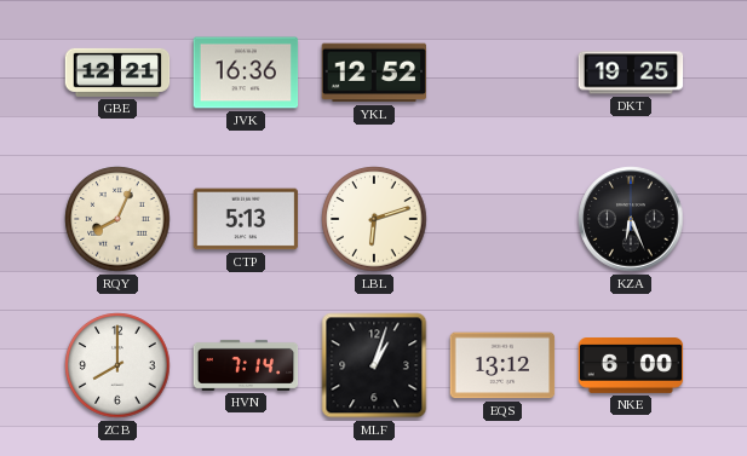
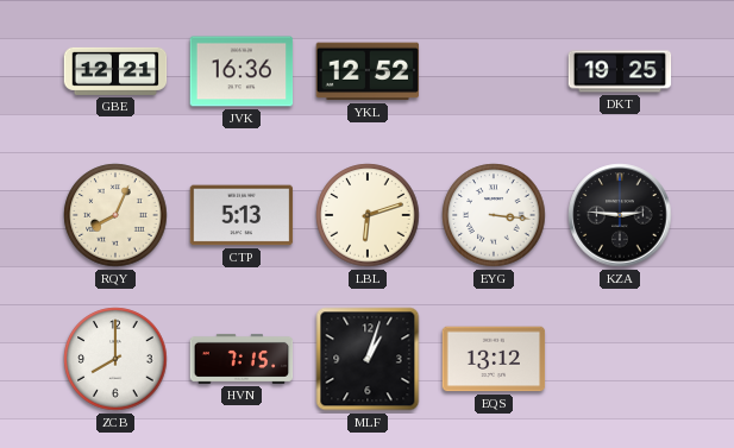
EYG: none -> 3:16 (494, 215)
KZA: 6:26 -> 2:46 (620, 215)
HVN: 7:14 -> 7:15 (241, 359)
NKE: 6:00 -> none (631, 366)
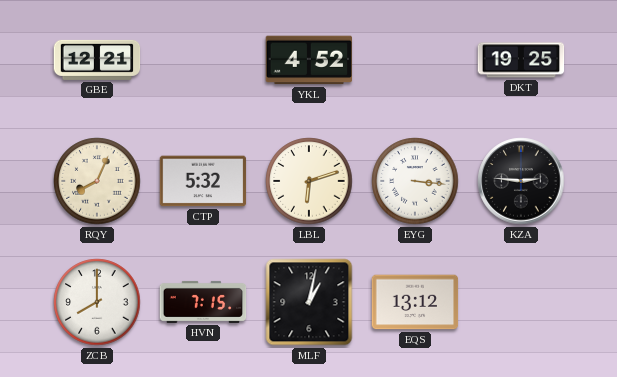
JVK: 16:36 -> none (241, 71)
YKL: 12:52 -> 4:52 (308, 60)
CTP: 5:13 -> 5:32 (203, 181)
MLF: 1:03 -> 1:02 (309, 302)
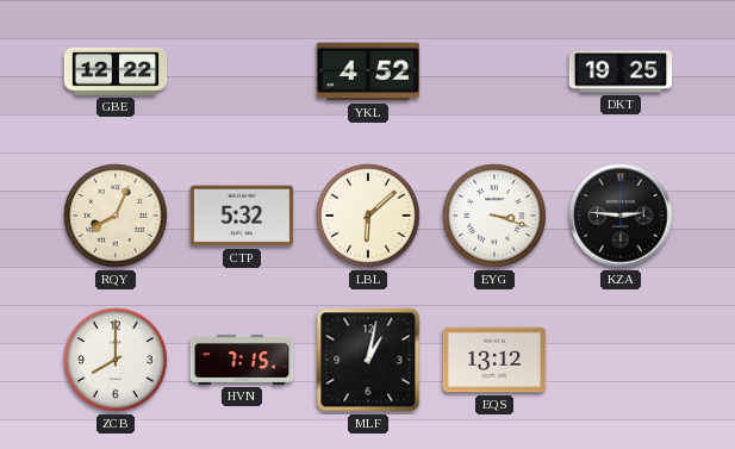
GBE: 12:21 -> 12:22 (116, 71)
LBL: 6:12 -> 6:08 (368, 216)
EYG: 3:16 -> 3:18 (494, 216)
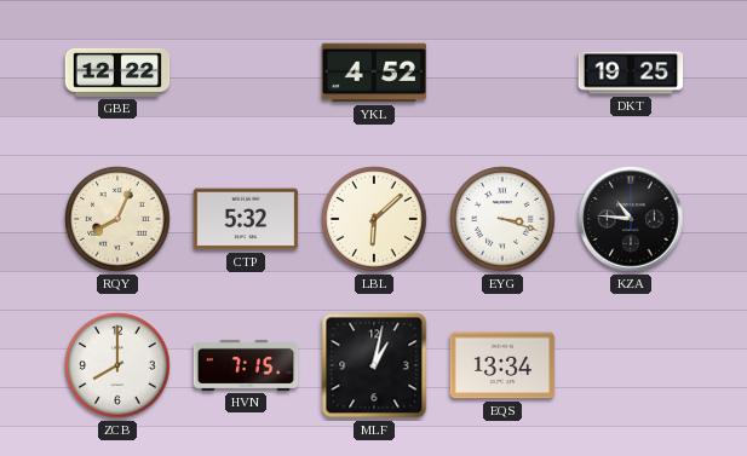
KZA: 2:46 -> 10:46 (631, 219)
EQS: 13:12 -> 13:34 (502, 365)
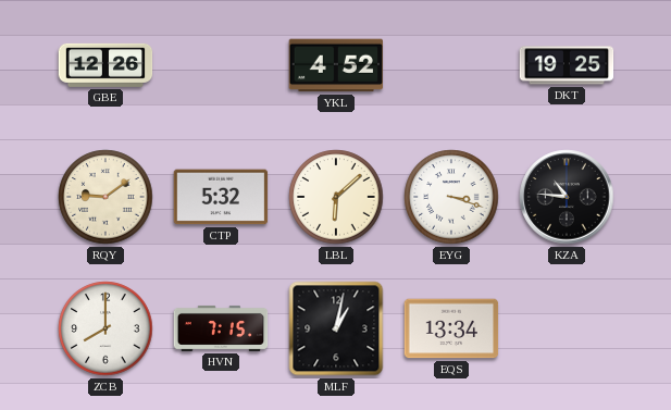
GBE: 12:22 -> 12:26 (105, 65)
RQY: 8:04 -> 9:09 (105, 197)
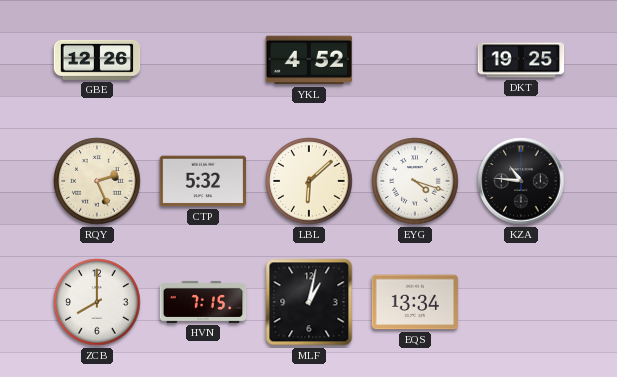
RQY: 9:09 -> 2:26 (97, 181)
EYG: 3:18 -> 4:18 (415, 181)
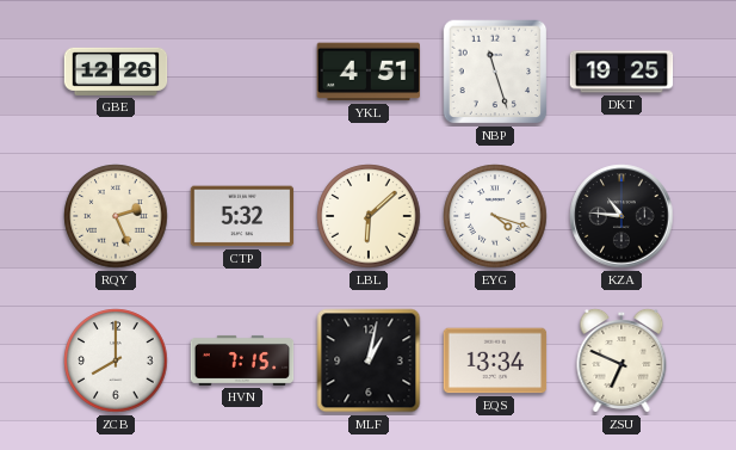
YKL: 4:52 -> 4:51 (367, 72)
NBP: none -> 11:27 (495, 72)
ZSU: none -> 6:49 (621, 360)
